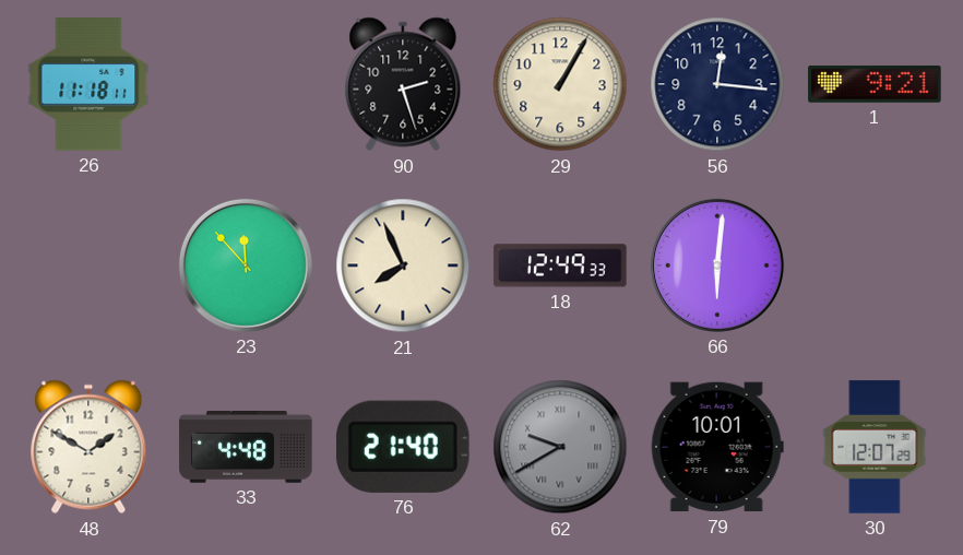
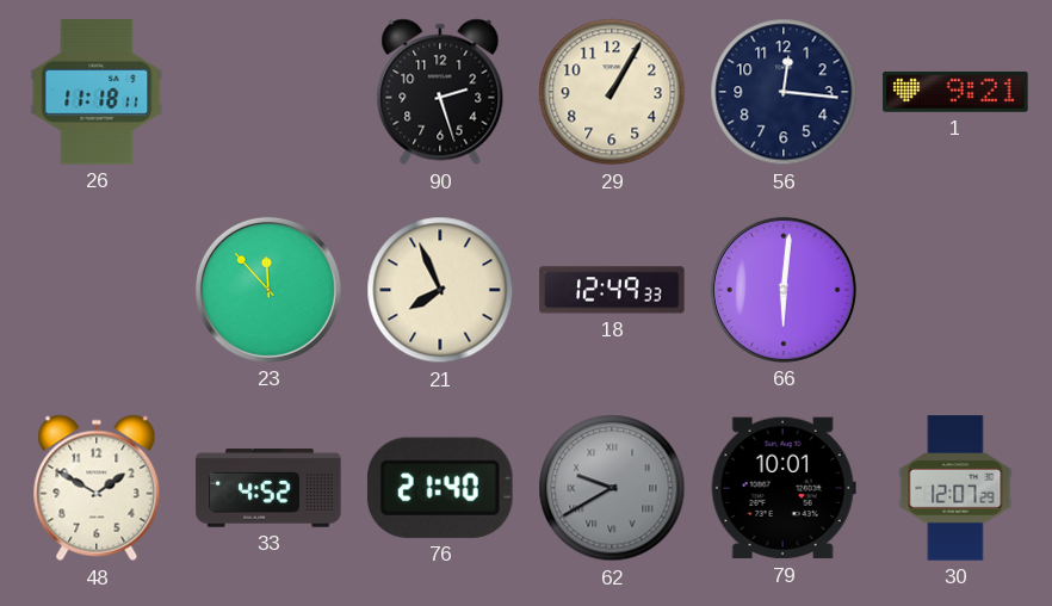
33: 4:48 -> 4:52 (268, 489)
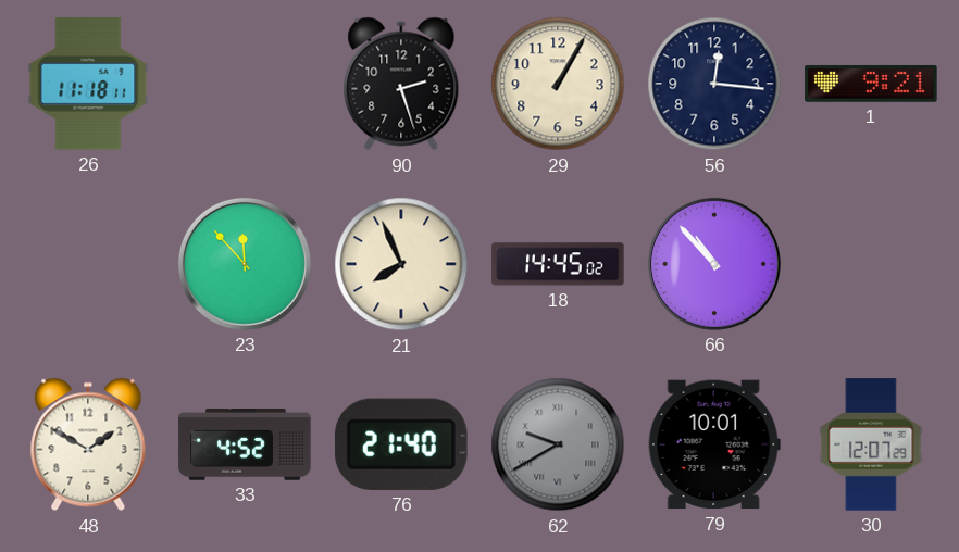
18: 12:49 -> 14:45 (558, 264)
66: 6:01 -> 10:53 (714, 264)
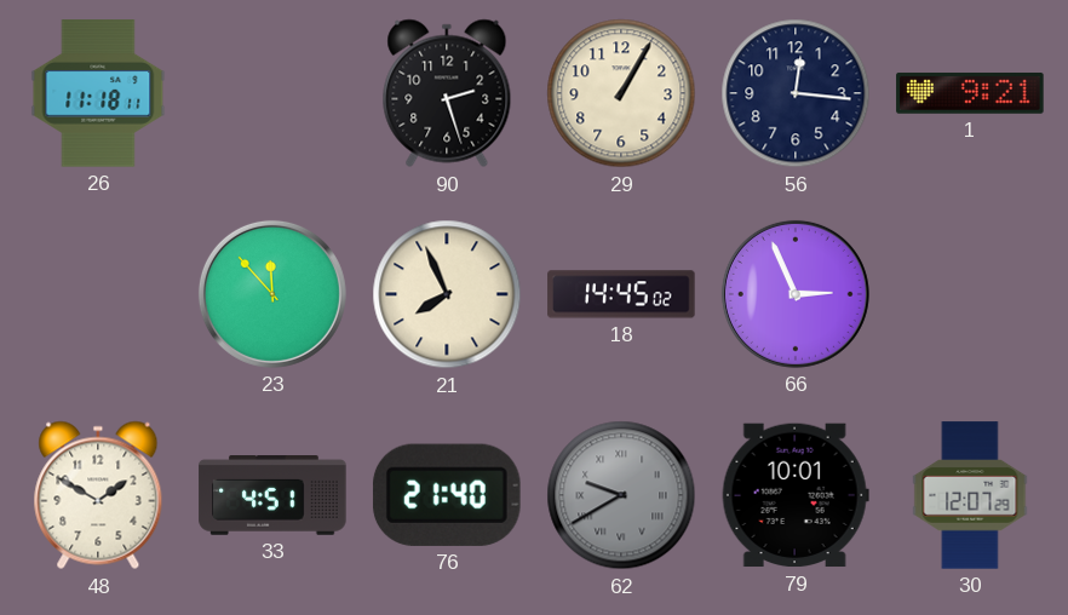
66: 10:53 -> 2:56 (796, 294)
33: 4:52 -> 4:51 (272, 496)
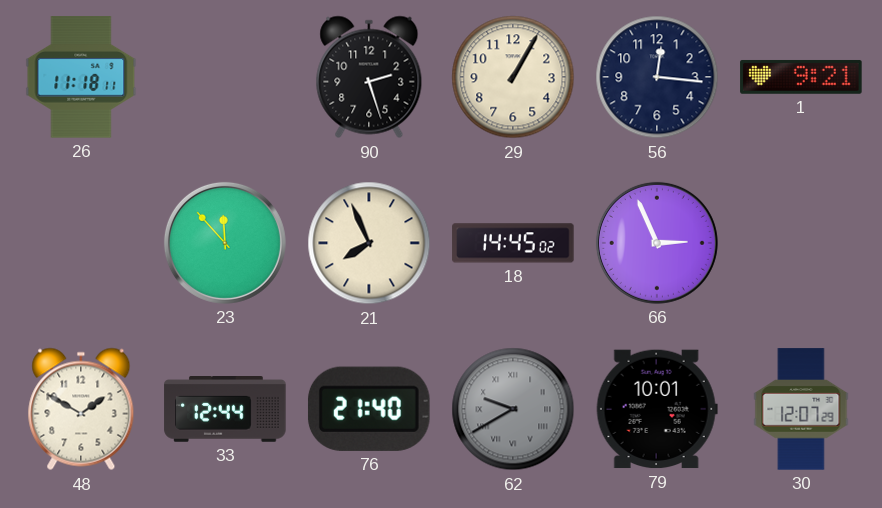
33: 4:51 -> 12:44 (225, 410)
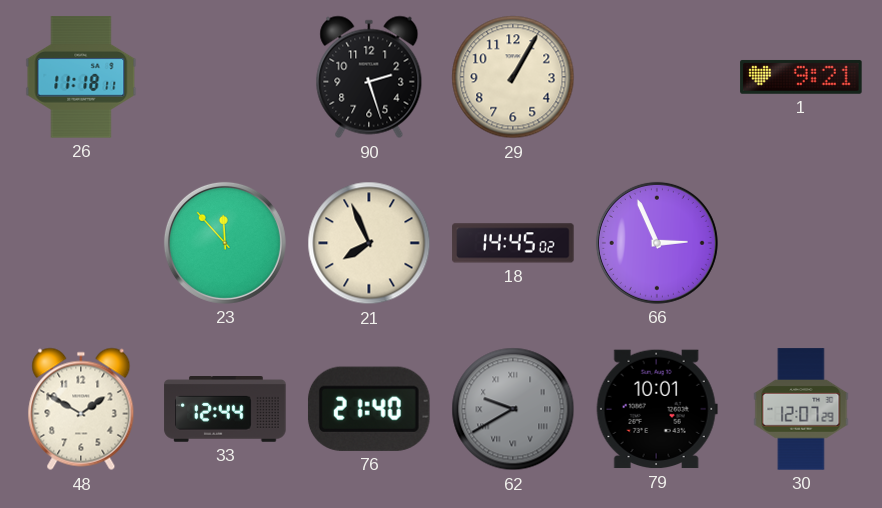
56: 12:16 -> none (657, 77)
